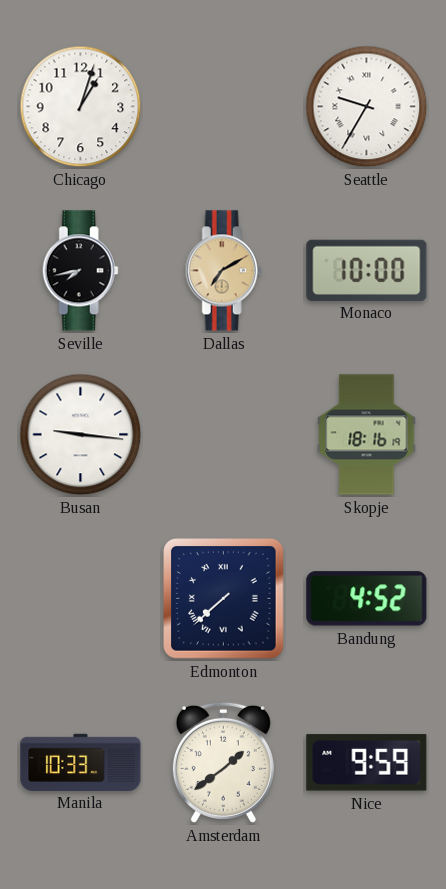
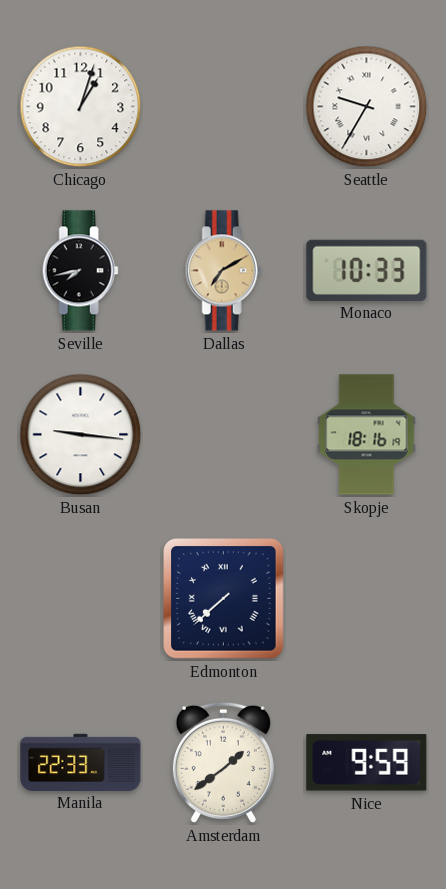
Monaco: 10:00 -> 10:33 (367, 270)
Bandung: 4:52 -> none (367, 599)
Manila: 10:33 -> 22:33 (81, 762)
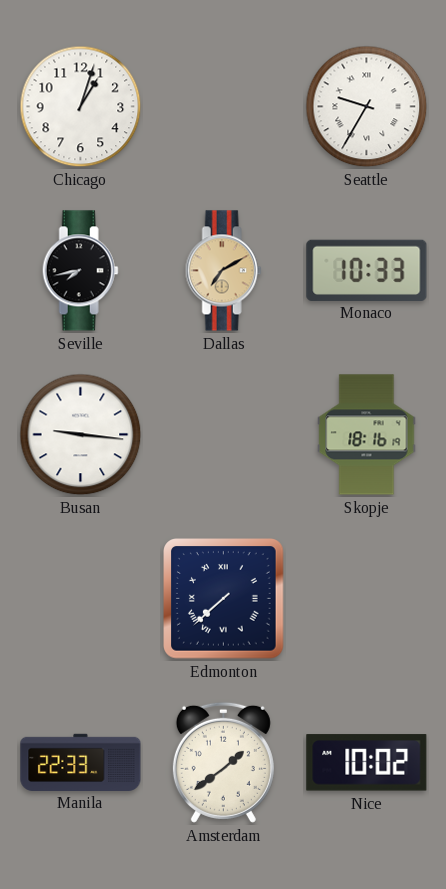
Nice: 9:59 -> 10:02 (367, 763)
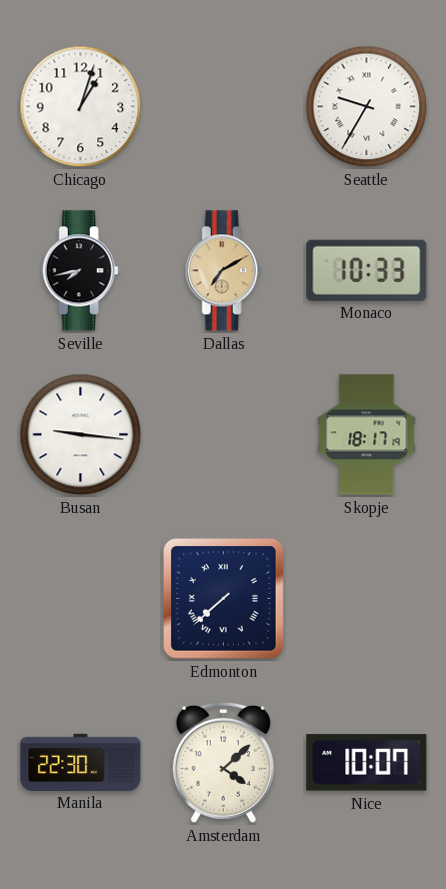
Skopje: 18:16 -> 18:17 (367, 435)
Manila: 22:33 -> 22:30 (81, 762)
Amsterdam: 1:39 -> 4:08 (223, 762)
Nice: 10:02 -> 10:07 (367, 763)
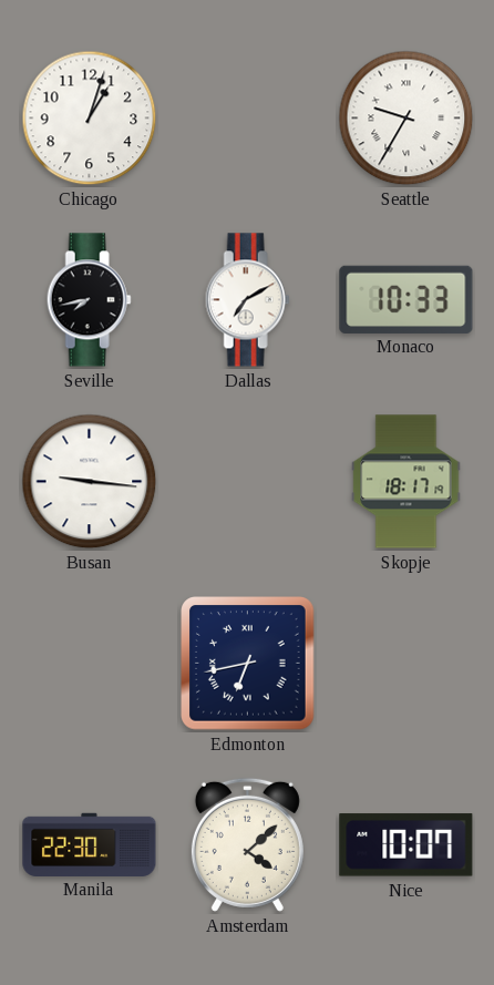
Dallas dial: champagne -> white (247, 300)
Edmonton: 7:38 -> 6:43 (248, 664)
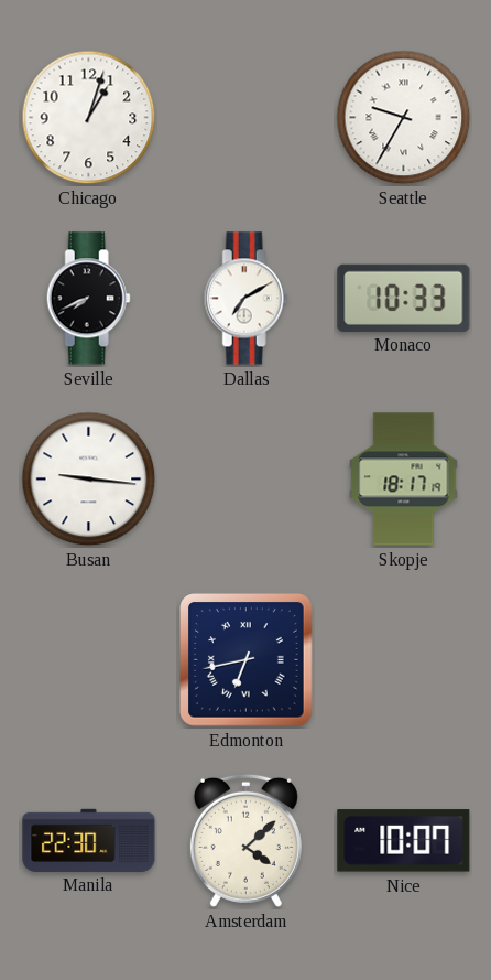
Seville: 7:43 -> 7:41 (88, 299)
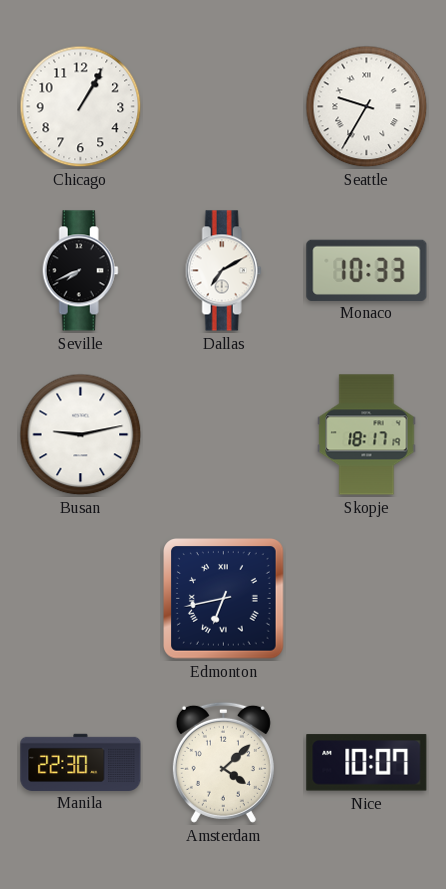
Chicago: 1:03 -> 1:05 (81, 107)
Busan: 9:16 -> 9:13 (81, 435)
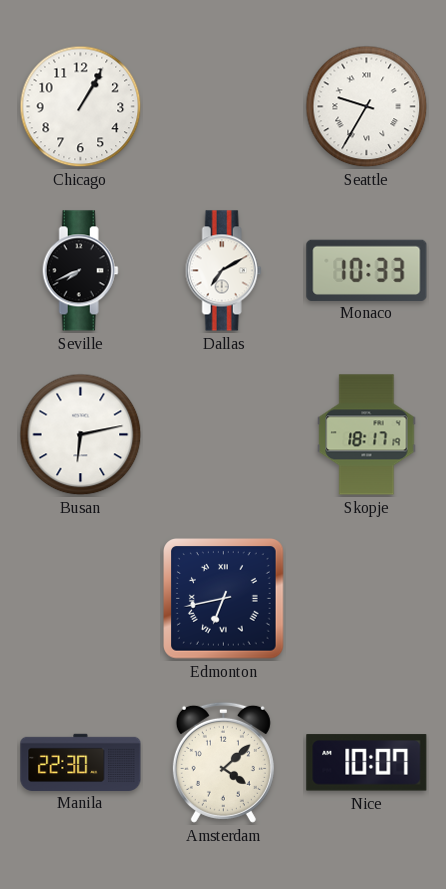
Busan: 9:13 -> 6:13 (81, 435)
